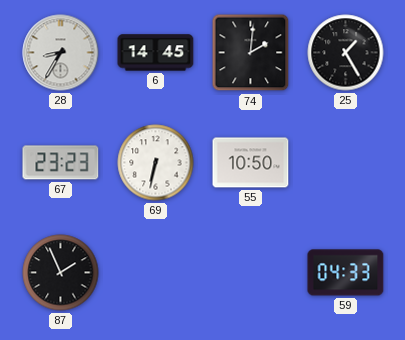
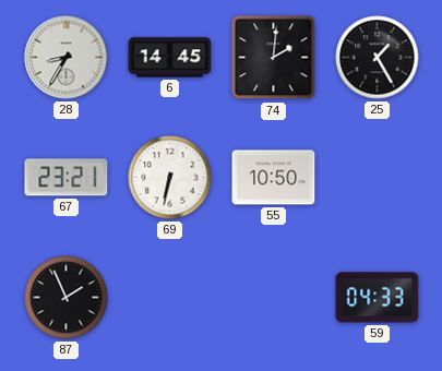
67: 23:23 -> 23:21 (67, 178)
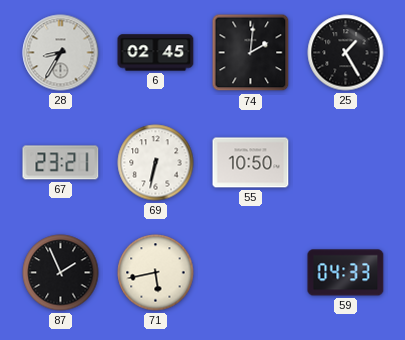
6: 14:45 -> 02:45 (156, 53)
71: none -> 5:43 (156, 273)
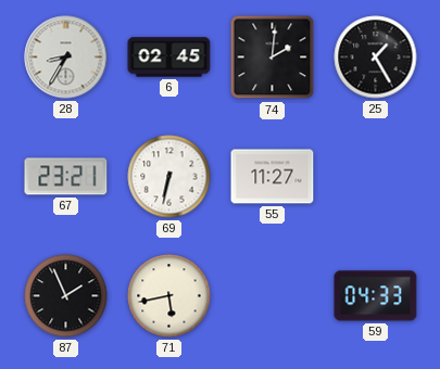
55: 10:50 -> 11:27 (273, 177)
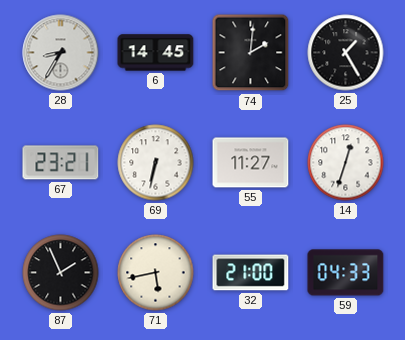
6: 02:45 -> 14:45 (156, 53)
14: none -> 12:33 (346, 163)
32: none -> 21:00 (251, 273)
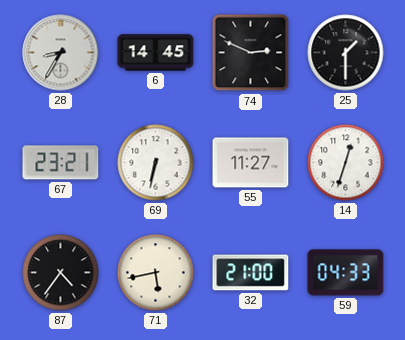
74: 2:01 -> 2:49 (251, 53)
25: 1:25 -> 1:30 (346, 53)
87: 1:56 -> 4:36 (61, 273)
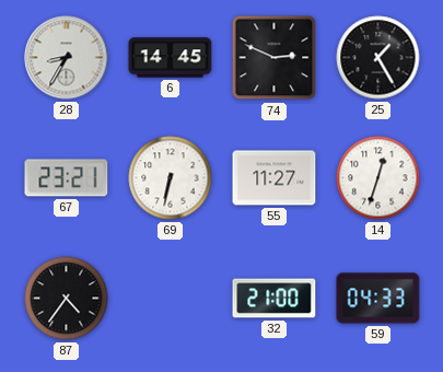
25: 1:30 -> 1:25 (378, 58)
71: 5:43 -> none (156, 273)
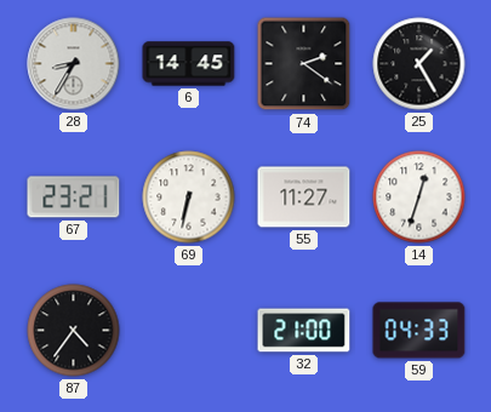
74: 2:49 -> 2:21 (304, 64)
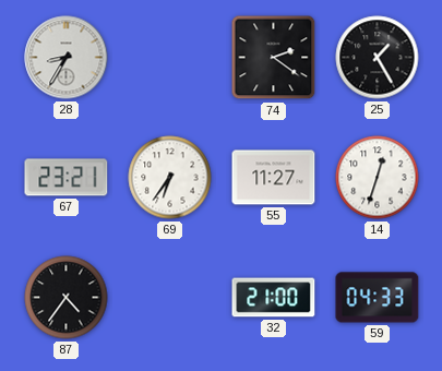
6: 14:45 -> none (189, 64)
69: 6:32 -> 6:36 (170, 178)
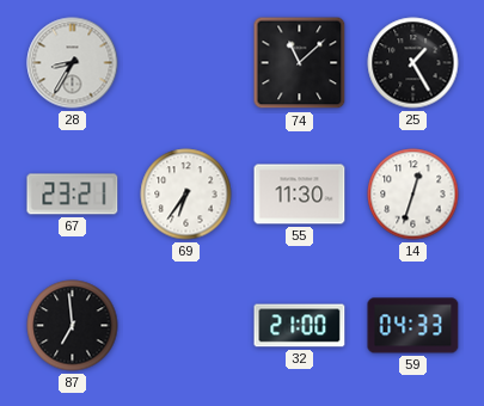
74: 2:21 -> 11:08 (300, 63)
55: 11:27 -> 11:30 (300, 195)
87: 4:36 -> 6:59 (73, 326)
